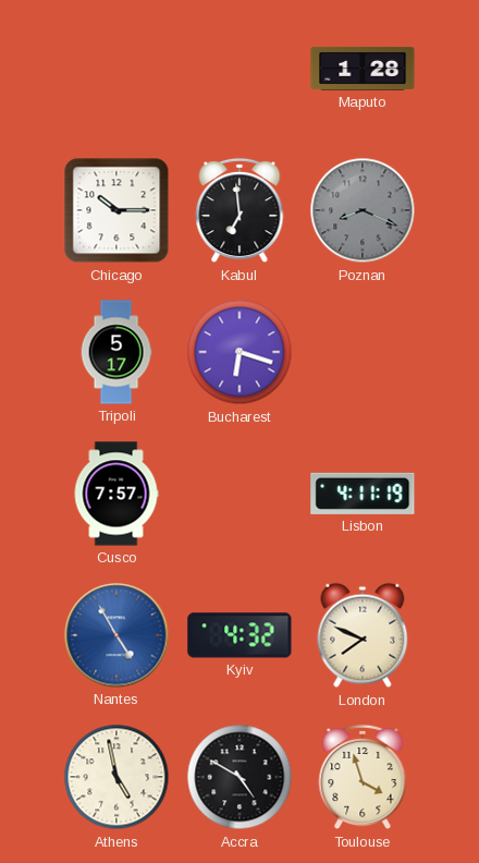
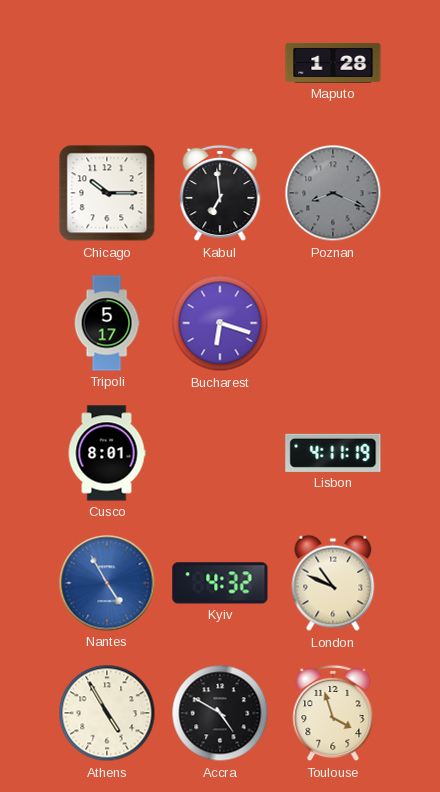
Cusco: 7:57 -> 8:01 (107, 453)
London: 7:49 -> 10:49 (333, 583)
Athens: 4:58 -> 4:55 (107, 713)
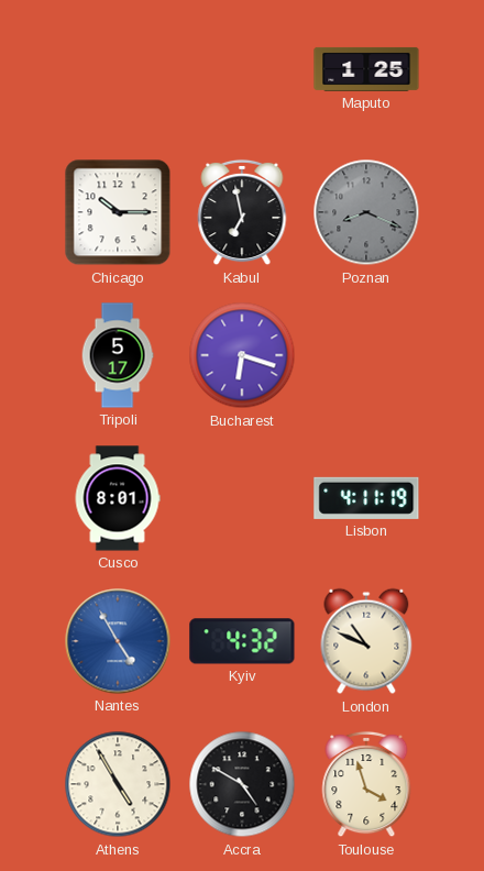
Maputo: 1:28 -> 1:25 (366, 69)
Kabul: 6:59 -> 6:58 (242, 212)
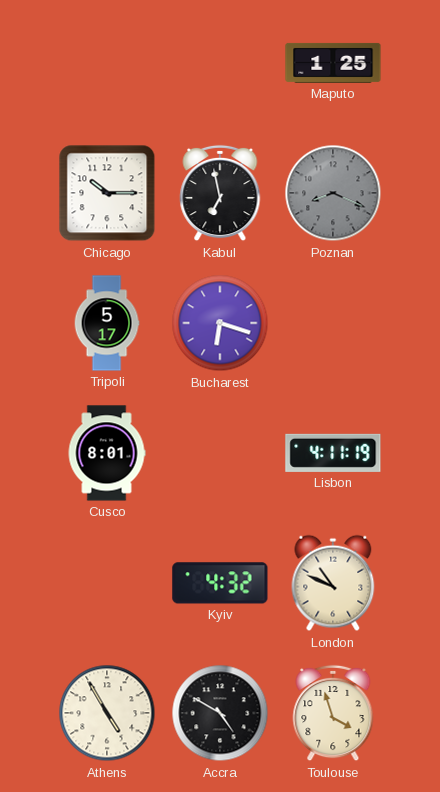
Nantes: 4:55 -> none (118, 641)
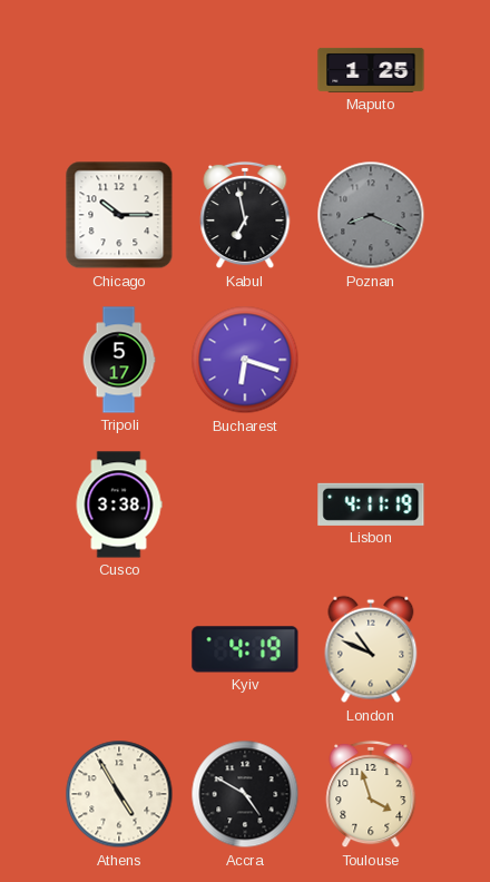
Cusco: 8:01 -> 3:38 (119, 504)
Kyiv: 4:32 -> 4:19 (245, 649)
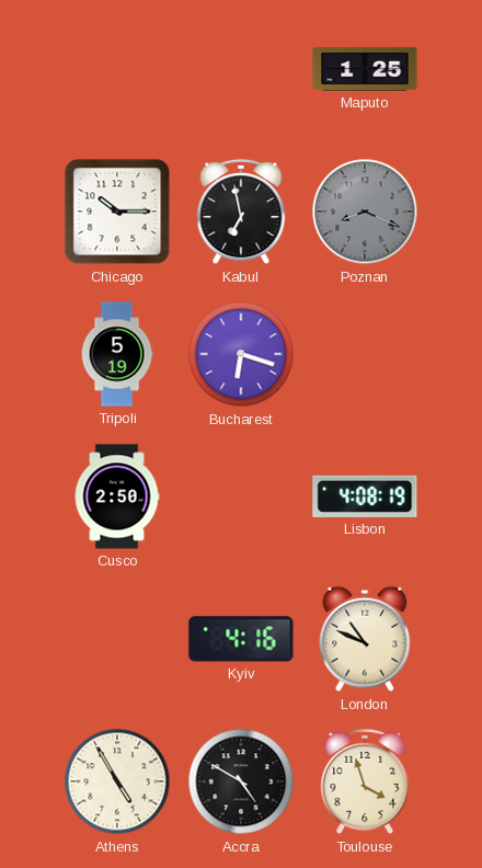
Tripoli: 5:17 -> 5:19 (117, 354)
Cusco: 3:38 -> 2:50 (117, 496)
Lisbon: 4:11 -> 4:08 (365, 496)
Kyiv: 4:19 -> 4:16 (241, 639)
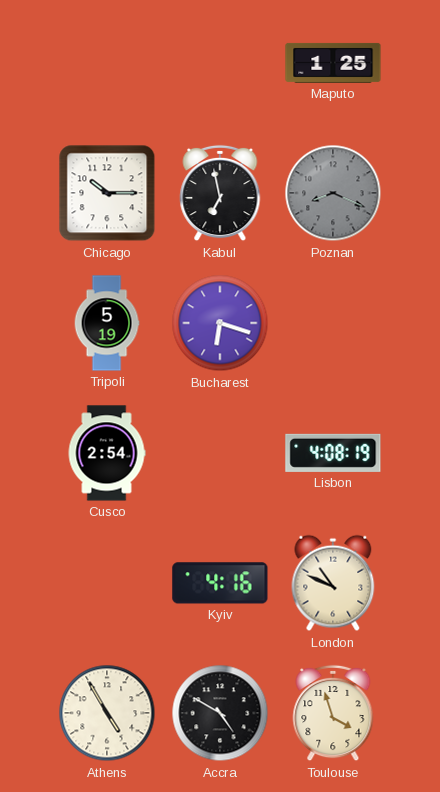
Cusco: 2:50 -> 2:54 (107, 453)
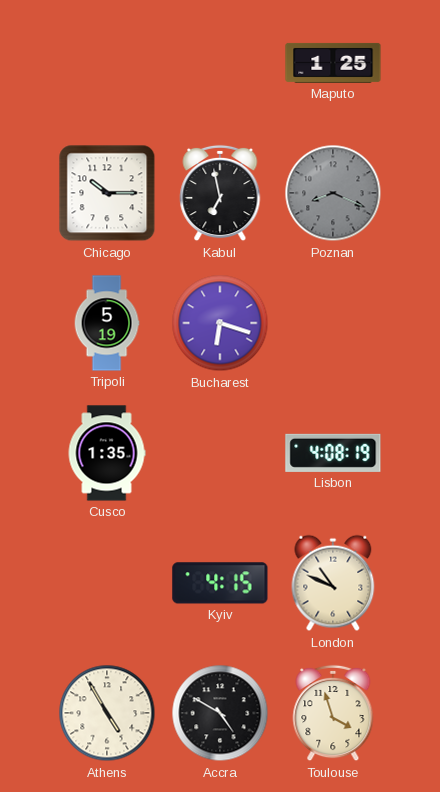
Cusco: 2:54 -> 1:35 (107, 453)
Kyiv: 4:16 -> 4:15 (220, 583)
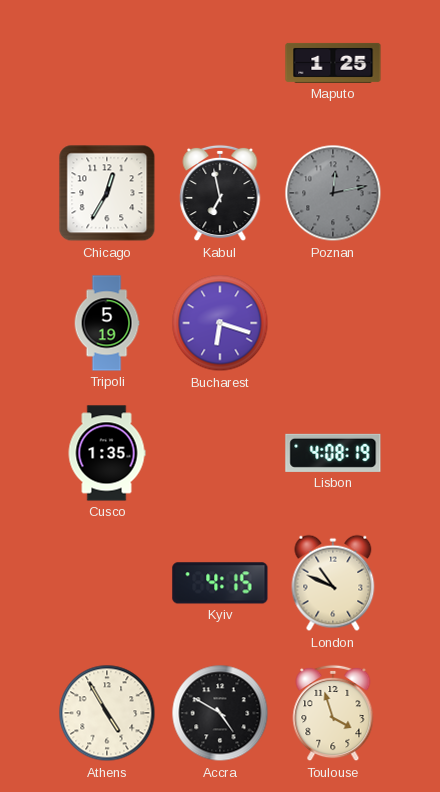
Chicago: 10:15 -> 12:35 (107, 193)
Poznan: 8:19 -> 12:13 (333, 193)
